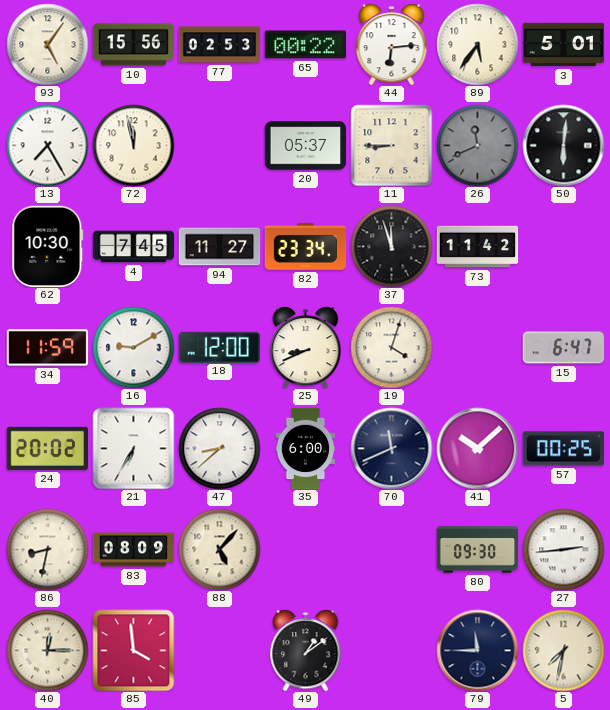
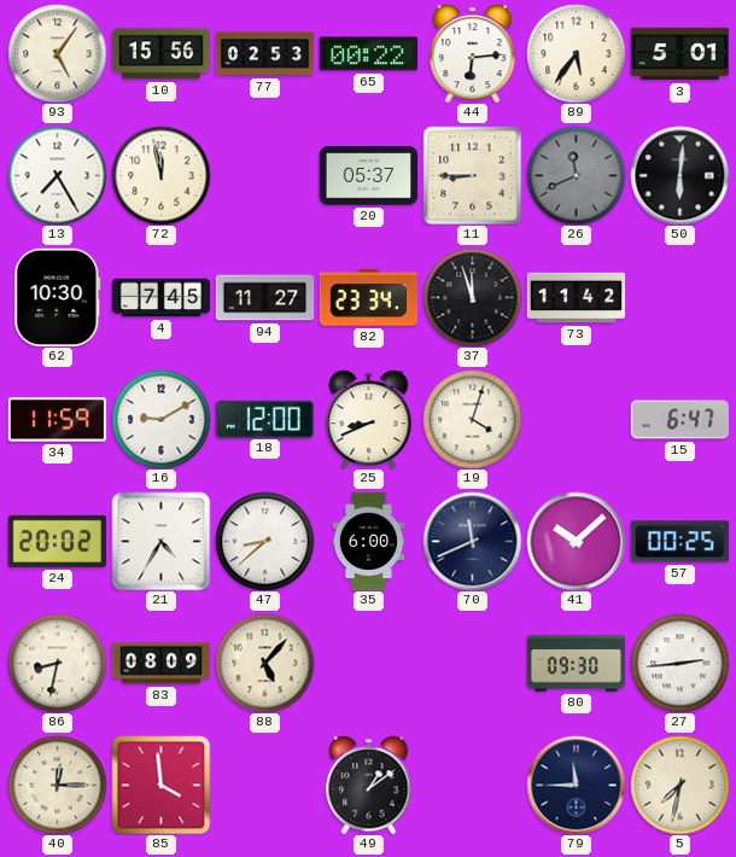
21: 6:35 -> 4:35 (160, 541)
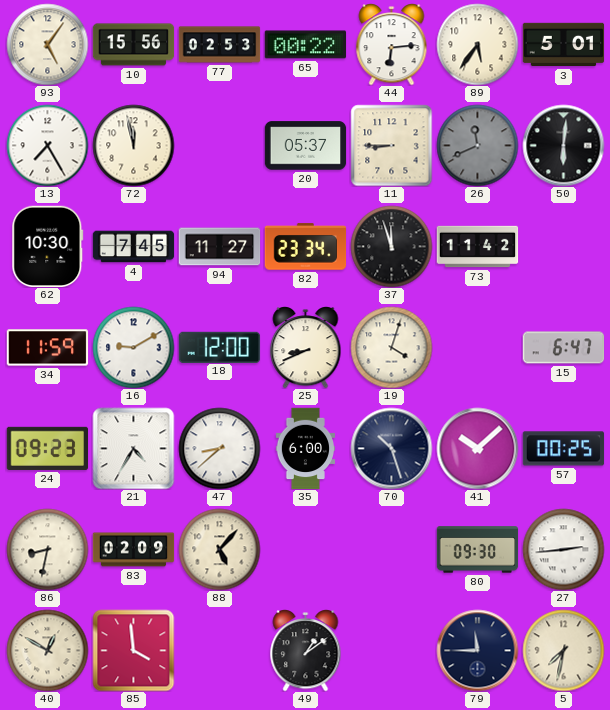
24: 20:02 -> 09:23 (47, 448)
70: 11:41 -> 10:27 (391, 448)
83: 08:09 -> 02:09 (133, 550)
40: 12:15 -> 12:50 (47, 650)
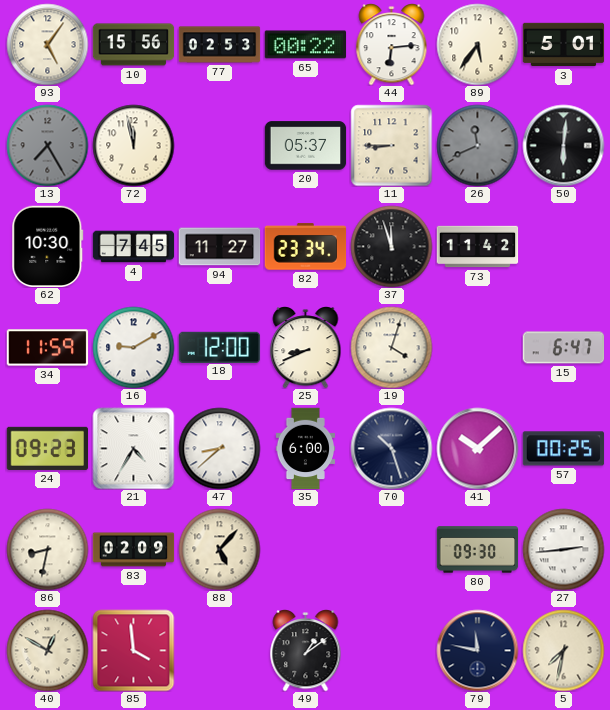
13 dial: white -> grey (47, 145)
79: 11:45 -> 11:47 (477, 650)
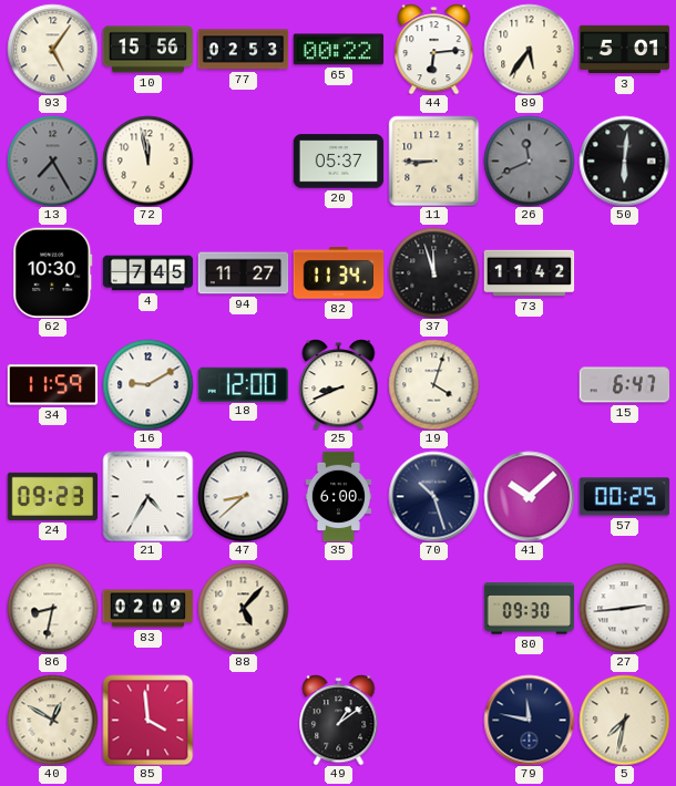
82: 23:34 -> 11:34 (338, 273)
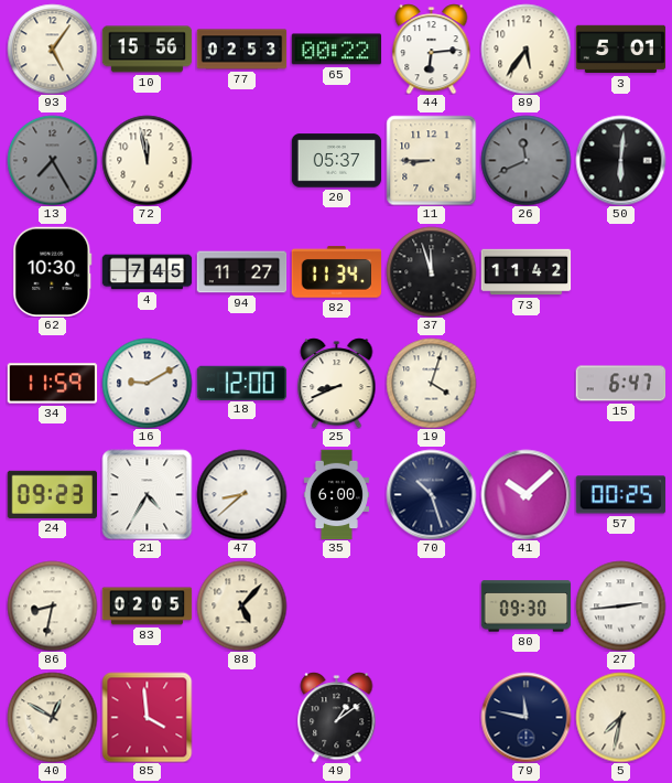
83: 02:09 -> 02:05 (147, 607)
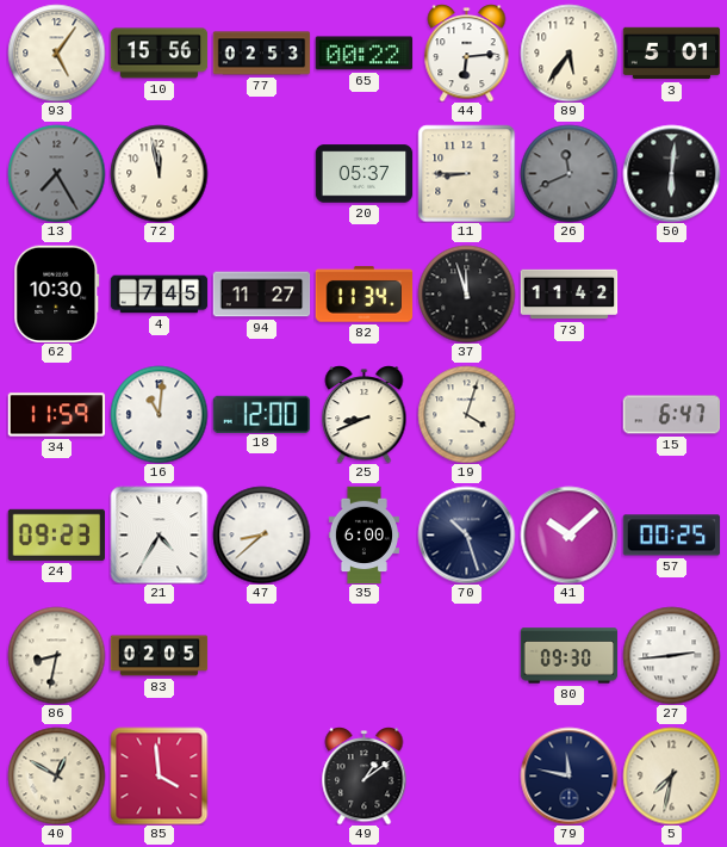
16: 9:10 -> 11:01 (159, 414)
88: 5:07 -> none (241, 605)
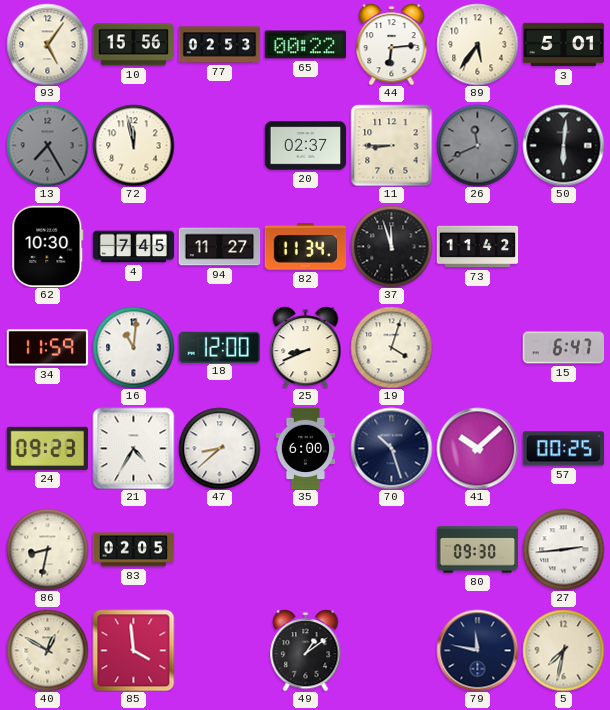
20: 05:37 -> 02:37 (305, 146)
